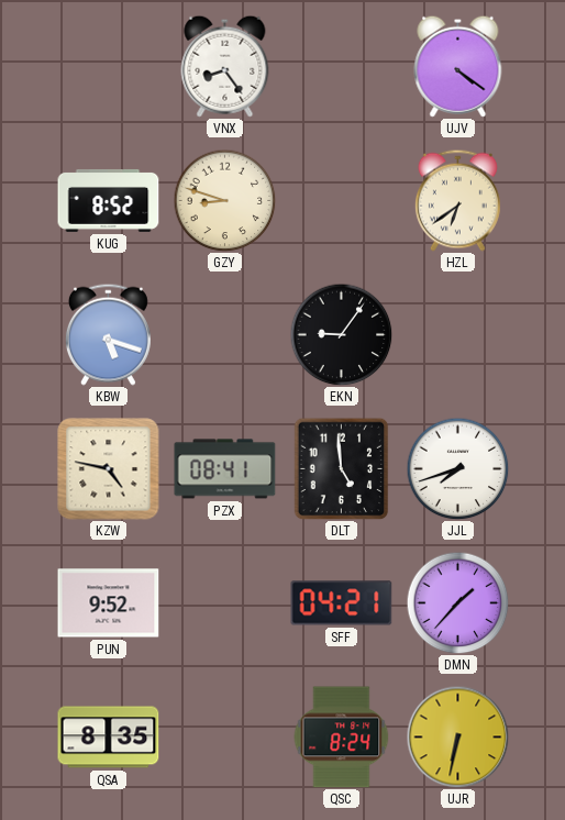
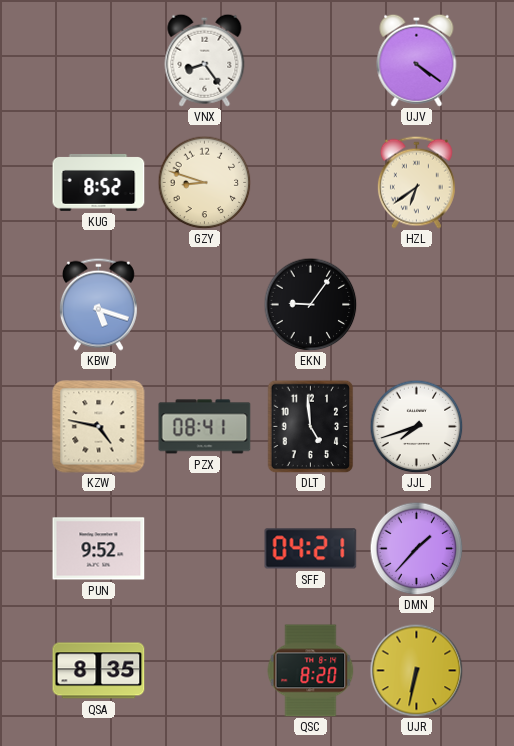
QSC: 8:24 -> 8:20 (311, 671)
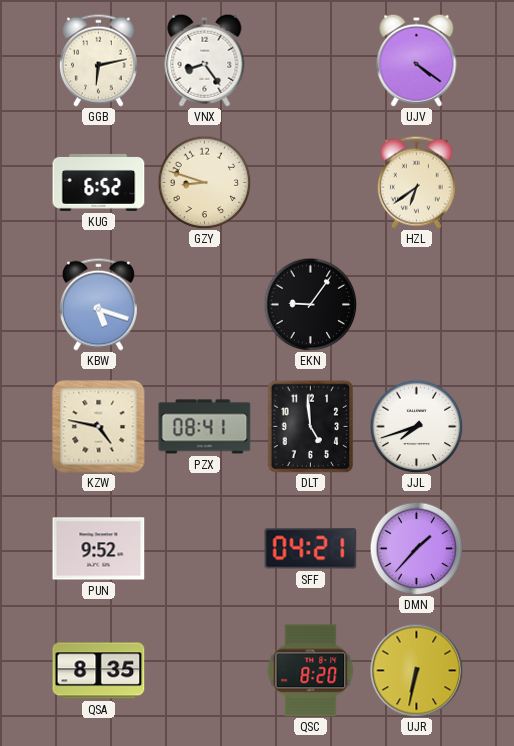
GGB: none -> 6:13 (98, 60)
KUG: 8:52 -> 6:52 (99, 182)
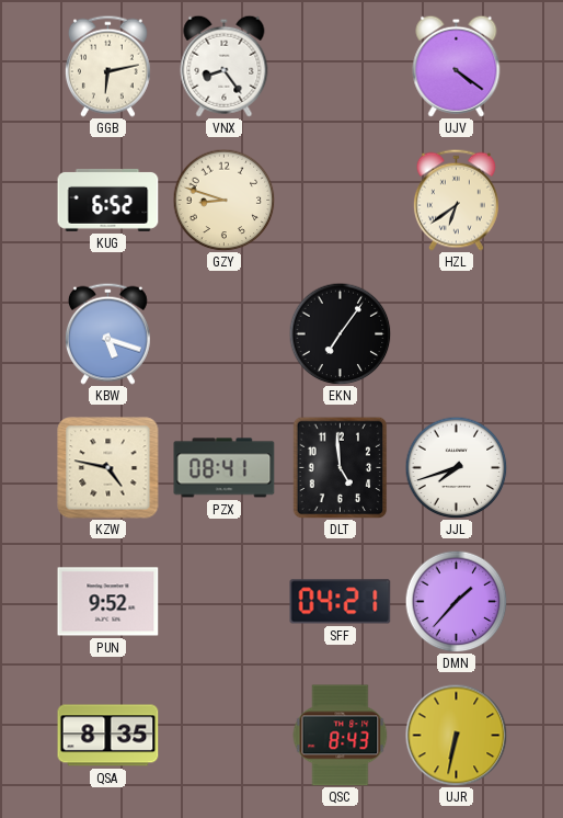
EKN: 9:06 -> 7:06 (340, 333)
QSC: 8:20 -> 8:43 (341, 736)
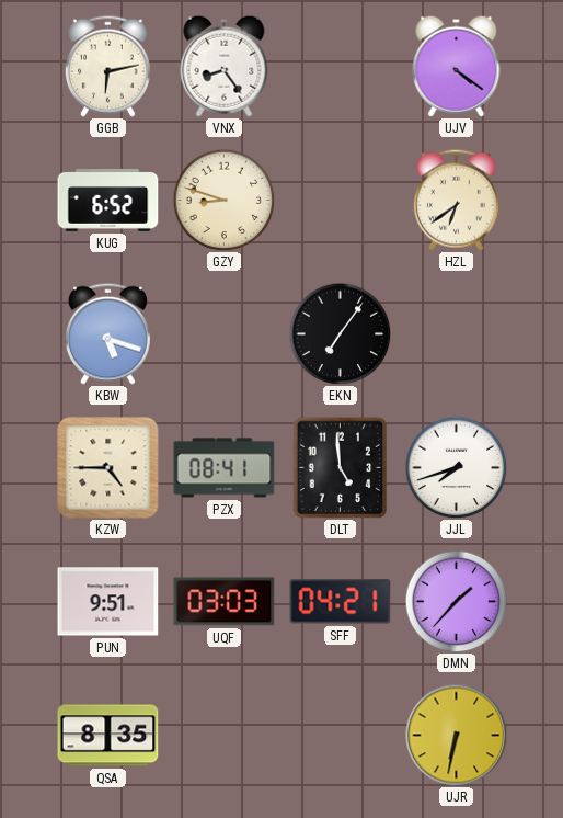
KZW: 4:47 -> 4:45 (108, 468)
PUN: 9:52 -> 9:51 (108, 602)
UQF: none -> 03:03 (225, 602)
QSC: 8:43 -> none (341, 736)
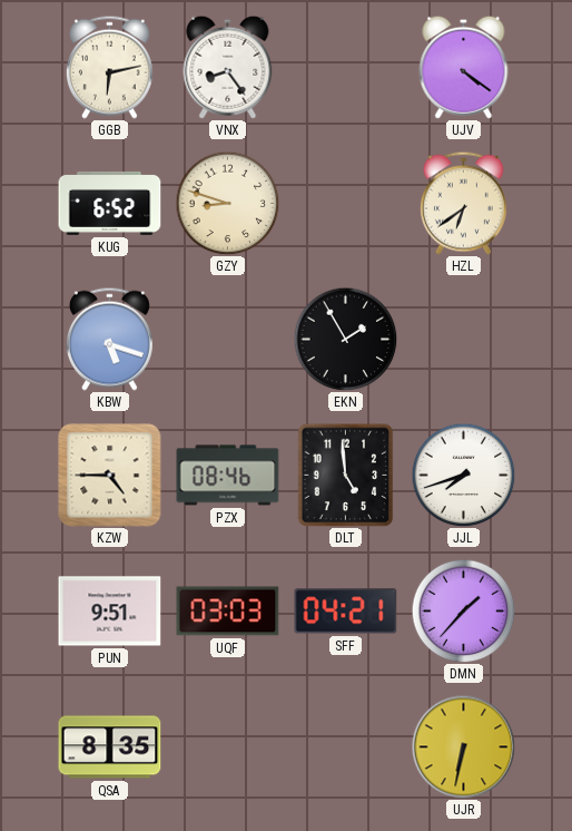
EKN: 7:06 -> 1:55 (345, 339)
PZX: 08:41 -> 08:46 (228, 476)
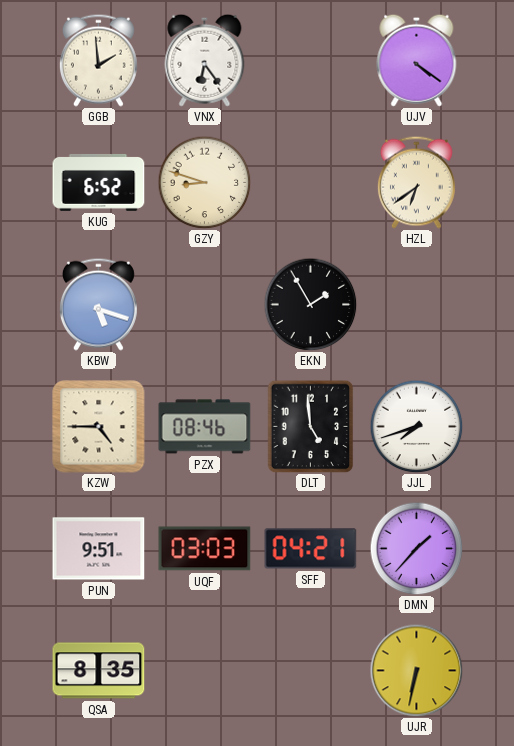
GGB: 6:13 -> 1:59 (98, 60)
VNX: 8:24 -> 6:24 (205, 60)
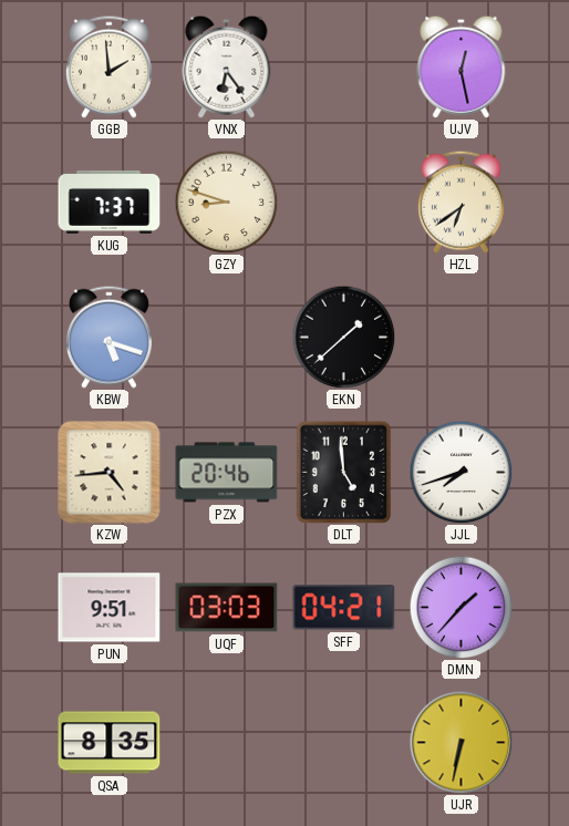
UJV: 4:21 -> 12:28 (462, 66)
KUG: 6:52 -> 7:37 (110, 202)
EKN: 1:55 -> 1:38 (343, 337)
KZW: 4:45 -> 4:44 (110, 473)
PZX: 08:46 -> 20:46 (227, 473)
